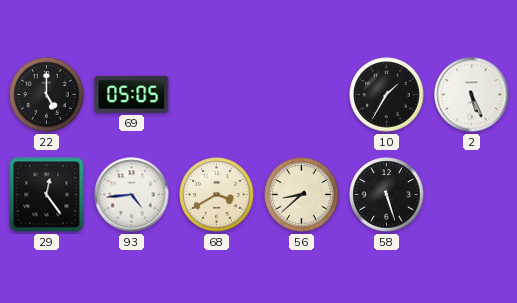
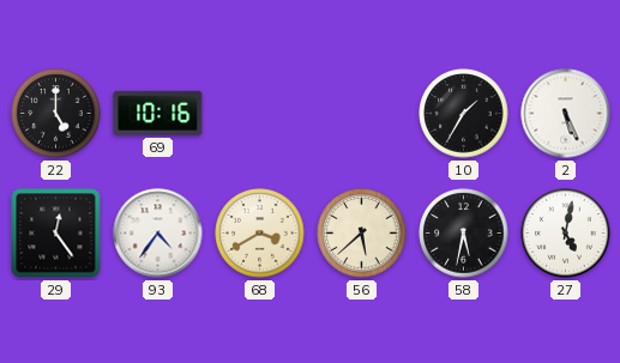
69: 05:05 -> 10:16 (158, 113)
93: 4:44 -> 4:36 (158, 234)
56: 8:38 -> 5:38 (362, 234)
58: 5:27 -> 5:32 (464, 234)
27: none -> 5:02 (566, 234)
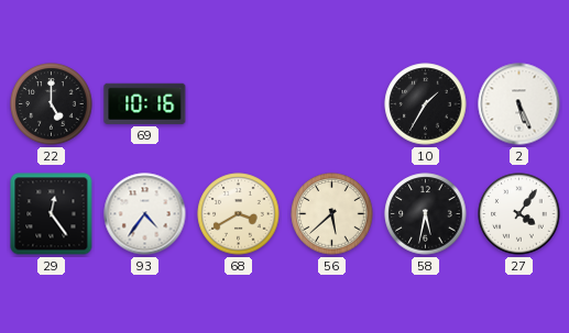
27: 5:02 -> 4:06 (519, 214)
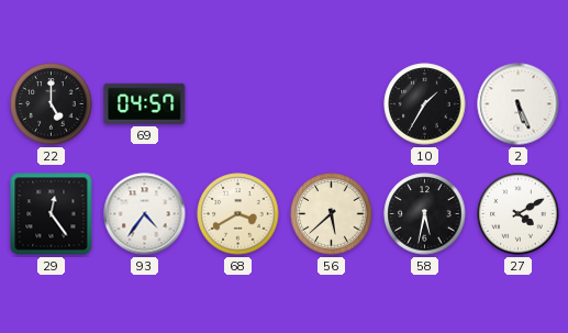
69: 10:16 -> 04:57 (145, 103)
27: 4:06 -> 4:10 (519, 214)
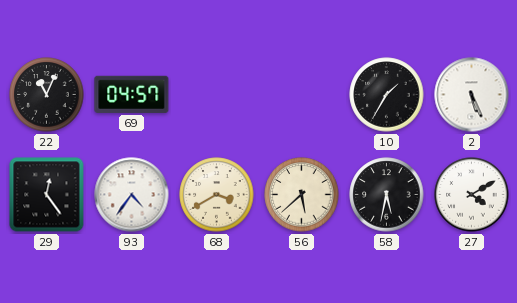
22: 5:00 -> 11:04 (47, 95)
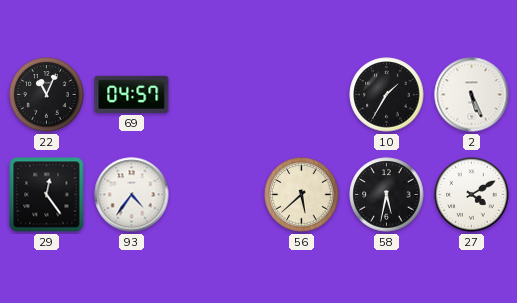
68: 3:40 -> none (217, 195)
